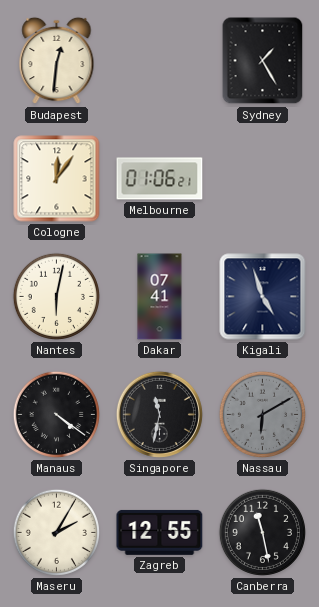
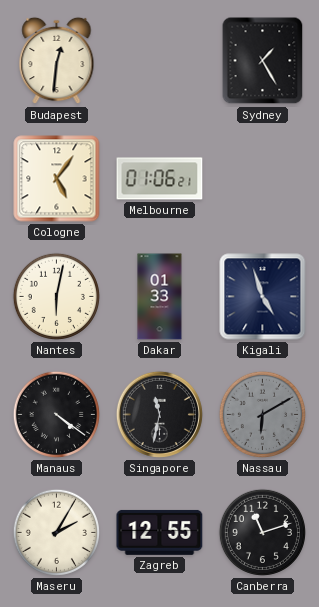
Cologne: 12:06 -> 5:06 (57, 179)
Dakar: 07:41 -> 01:33 (160, 297)
Canberra: 11:28 -> 11:12 (262, 532)
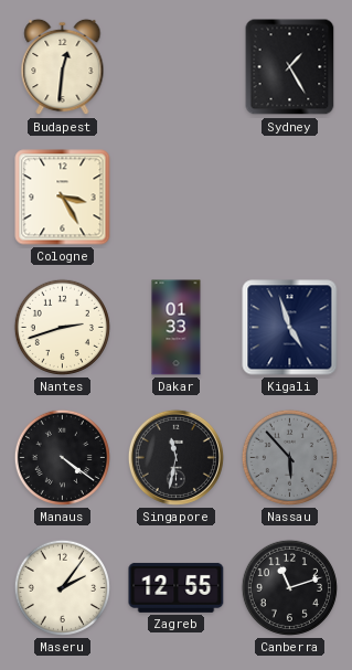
Cologne: 5:06 -> 3:25 (63, 198)
Melbourne: 01:06 -> none (160, 179)
Nantes: 6:02 -> 2:42 (62, 327)
Nassau: 6:10 -> 5:53 (289, 457)
Maseru: 2:05 -> 2:06 (62, 587)
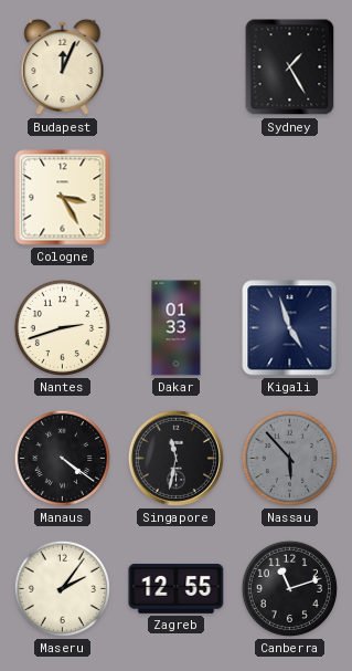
Budapest: 12:31 -> 12:04 (63, 67)
